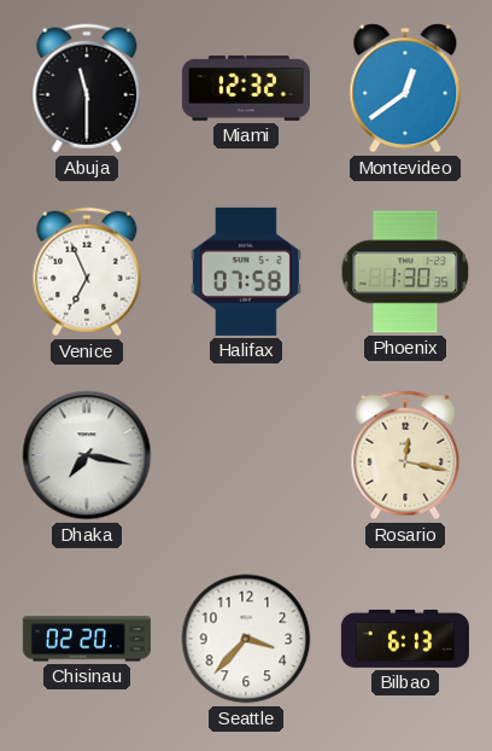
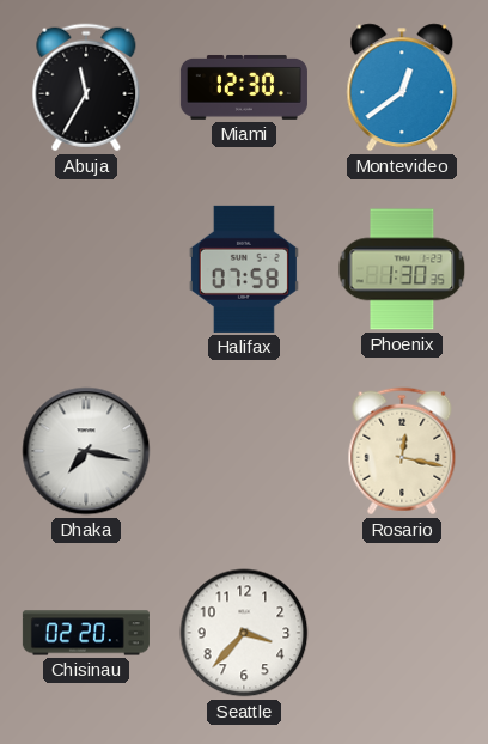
Abuja: 11:30 -> 11:35 (86, 87)
Miami: 12:32 -> 12:30 (244, 87)
Venice: 6:56 -> none (87, 272)
Bilbao: 6:13 -> none (405, 639)
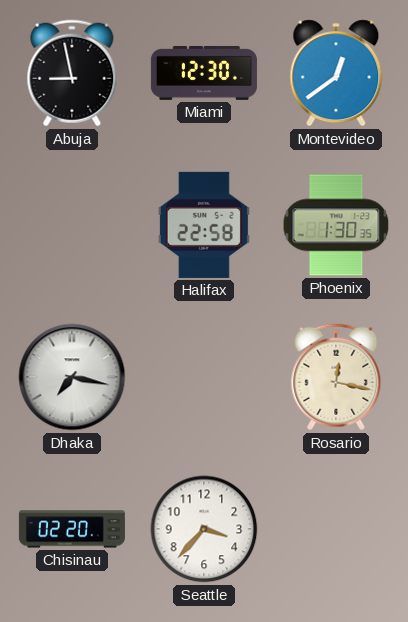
Abuja: 11:35 -> 8:58 (72, 73)
Halifax: 07:58 -> 22:58 (204, 225)
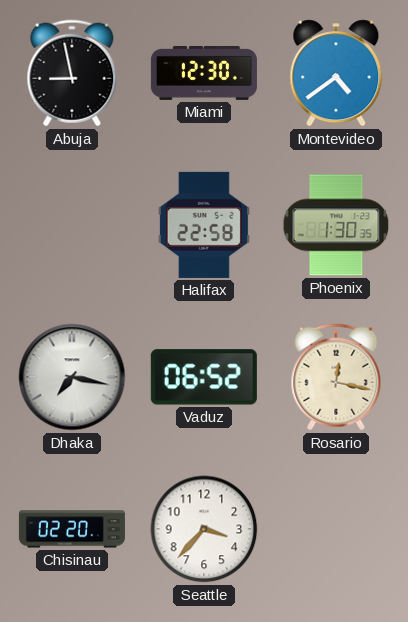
Montevideo: 12:39 -> 4:39 (336, 73)
Vaduz: none -> 06:52 (204, 377)
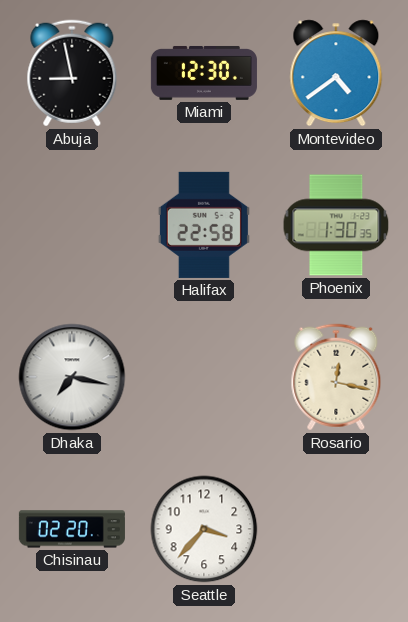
Vaduz: 06:52 -> none (204, 377)
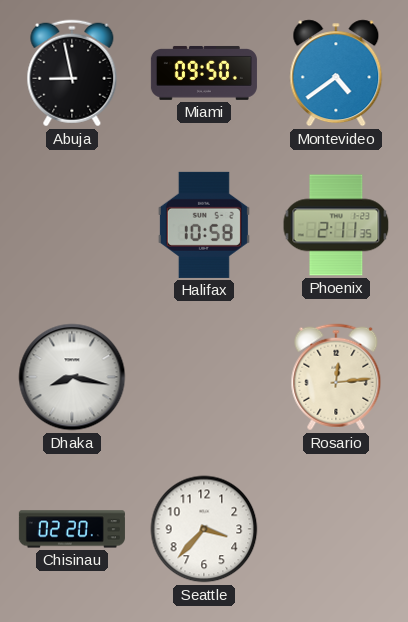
Miami: 12:30 -> 09:50 (204, 73)
Halifax: 22:58 -> 10:58 (204, 225)
Phoenix: 1:30 -> 2:11 (336, 225)
Dhaka: 7:17 -> 8:17 (72, 377)
Rosario: 12:17 -> 12:14 (336, 377)
